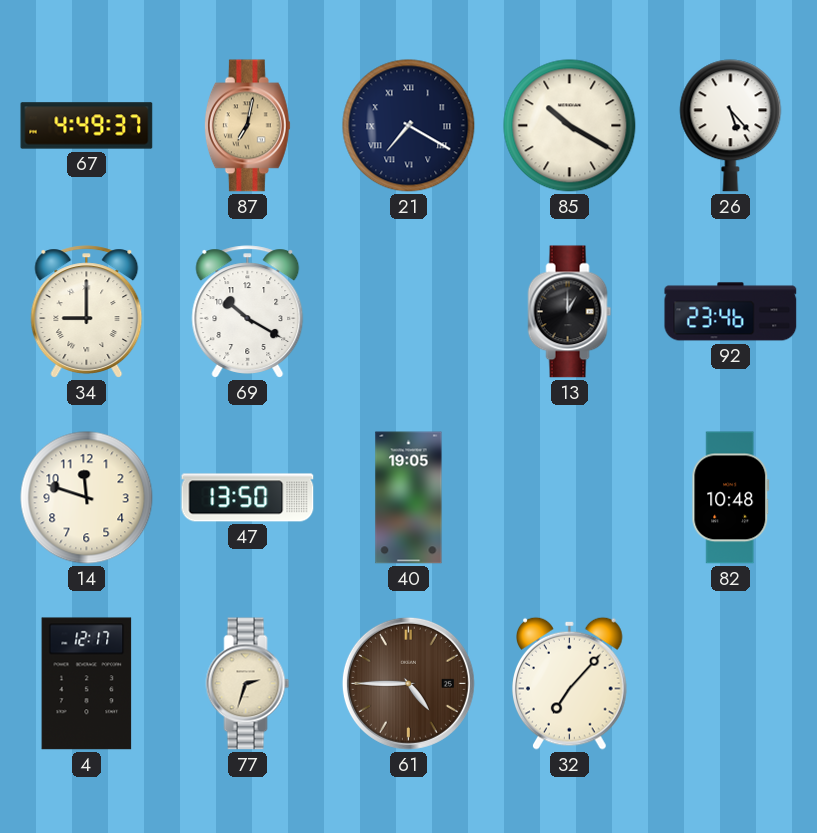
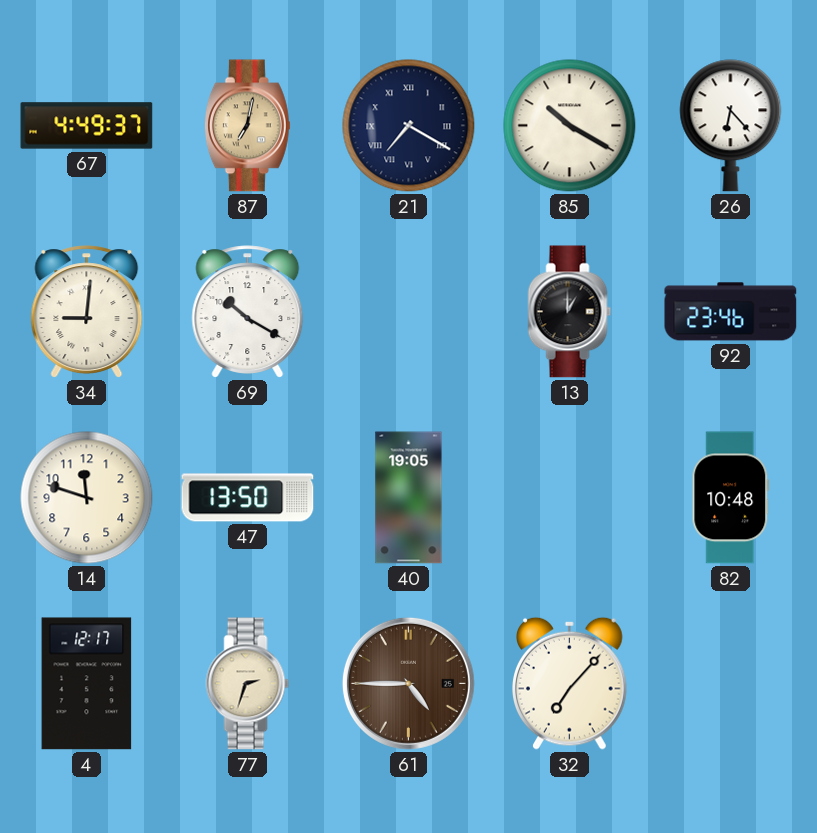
26: 5:23 -> 6:23 (731, 126)
34: 9:00 -> 9:01 (87, 312)
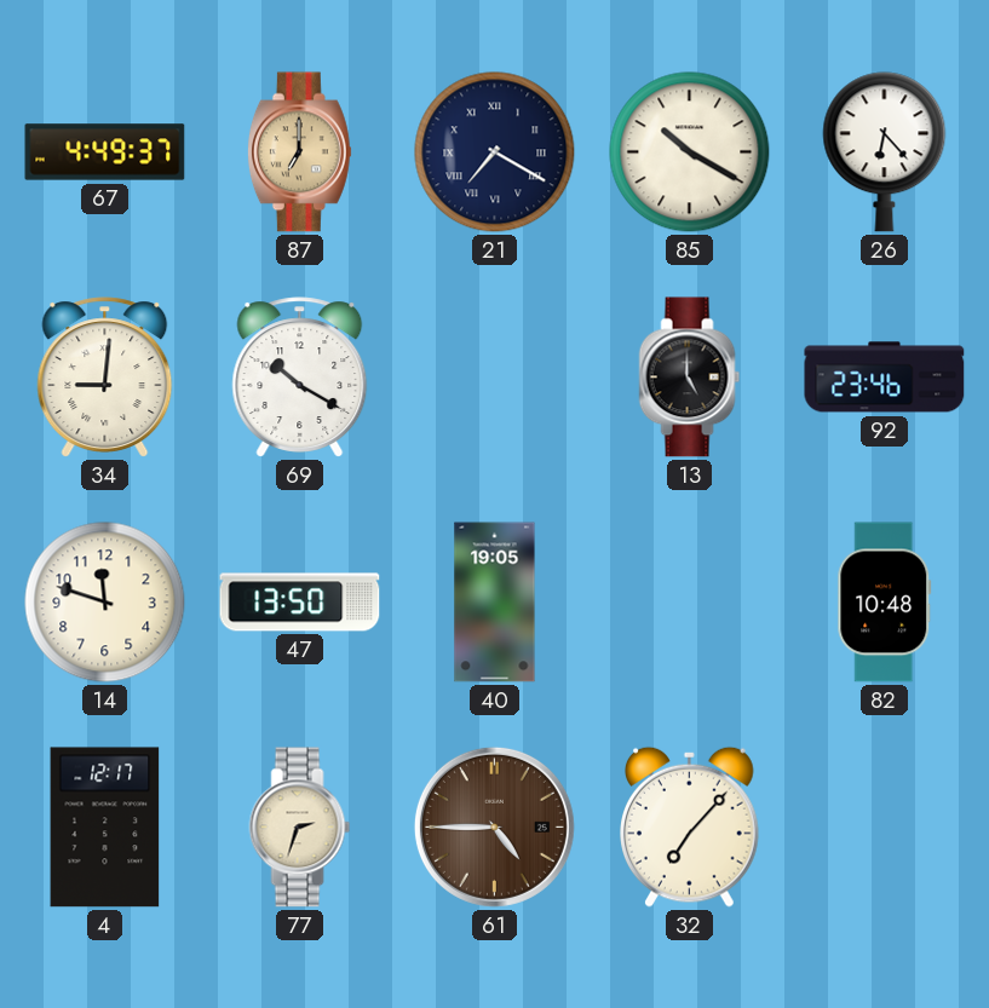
87: 7:02 -> 7:00 (299, 152)
13: 1:00 -> 5:00 (690, 378)
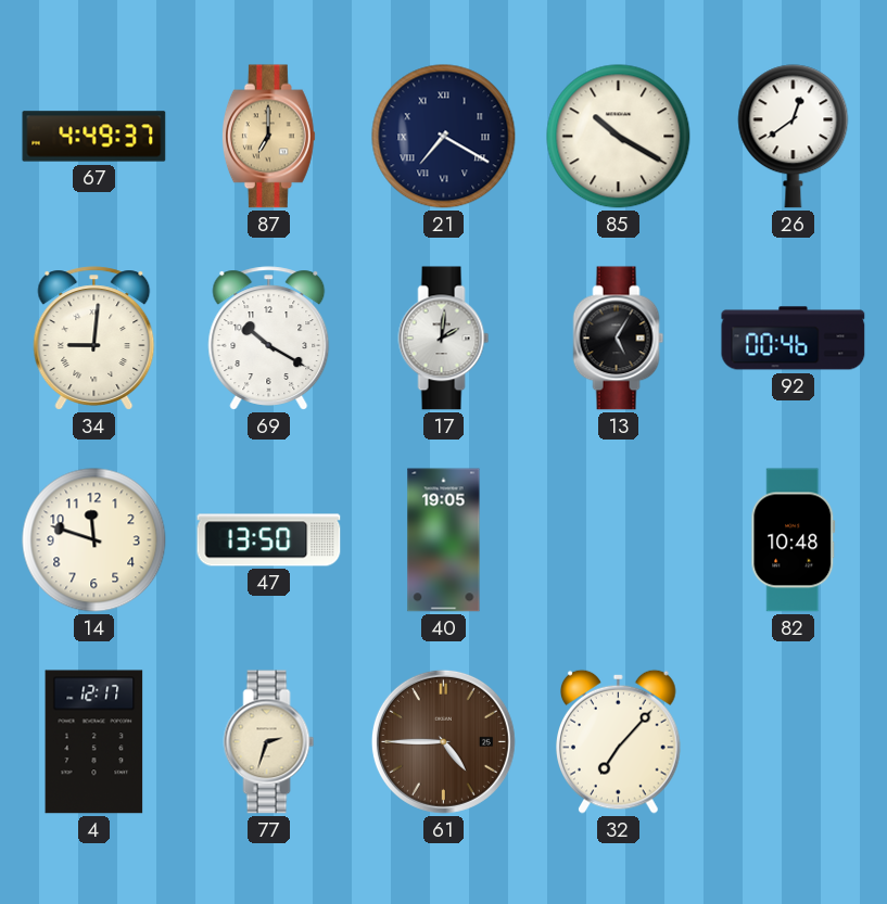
26: 6:23 -> 12:39 (794, 137)
17: none -> 2:01 (444, 339)
13: 5:00 -> 5:05 (619, 339)
92: 23:46 -> 00:46 (794, 339)
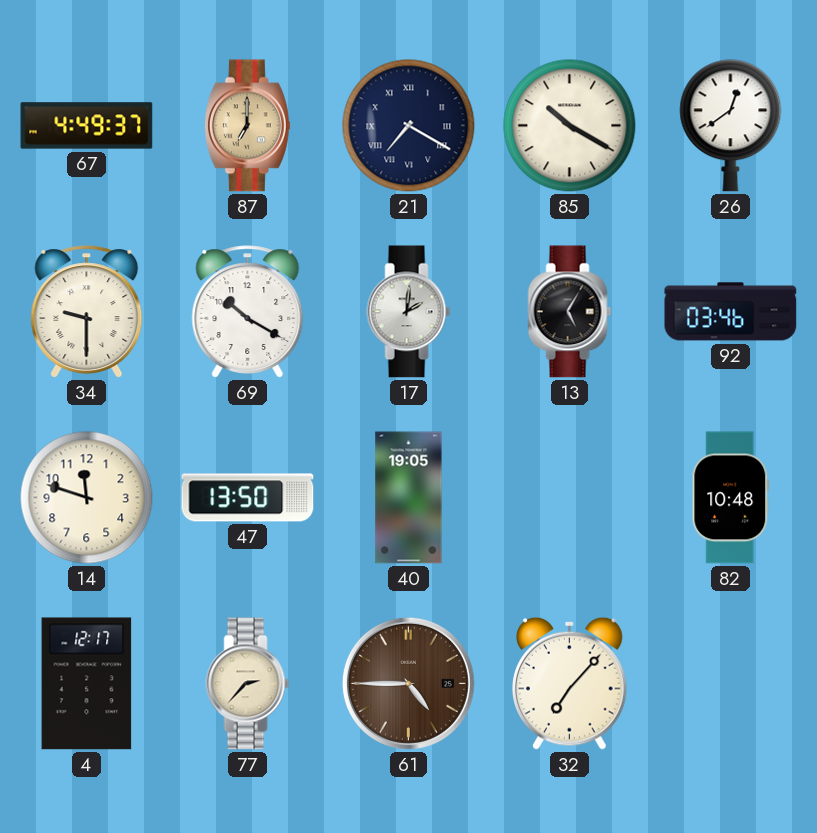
34: 9:01 -> 9:30 (87, 312)
92: 00:46 -> 03:46 (731, 312)
77: 2:33 -> 2:37 (248, 684)
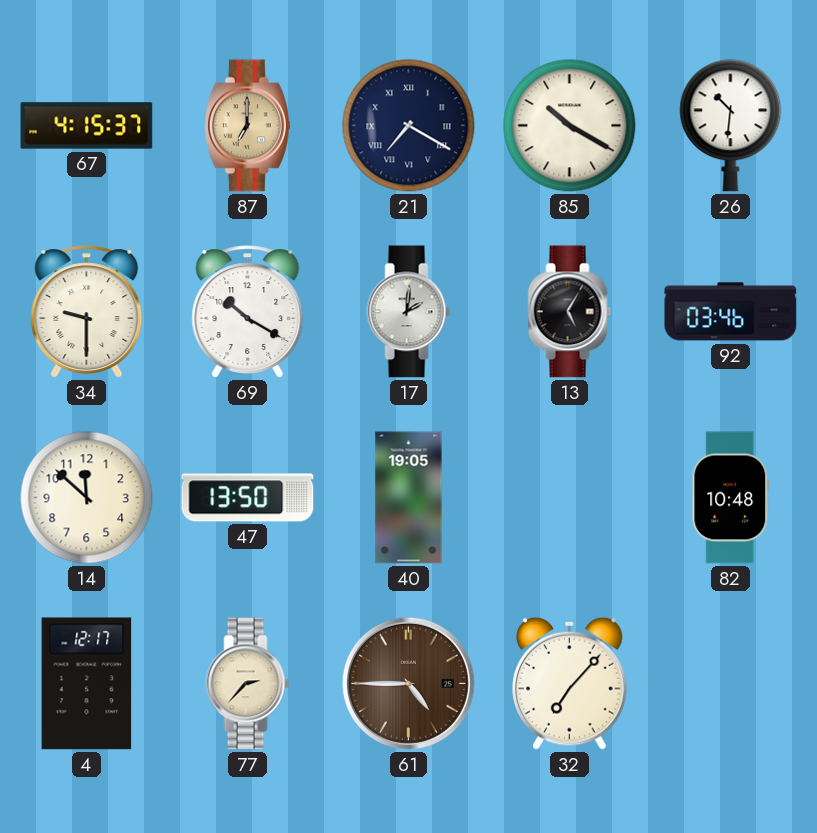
67: 4:49 -> 4:15 (87, 126)
26: 12:39 -> 10:31 (731, 126)
14: 11:48 -> 11:52 (87, 498)
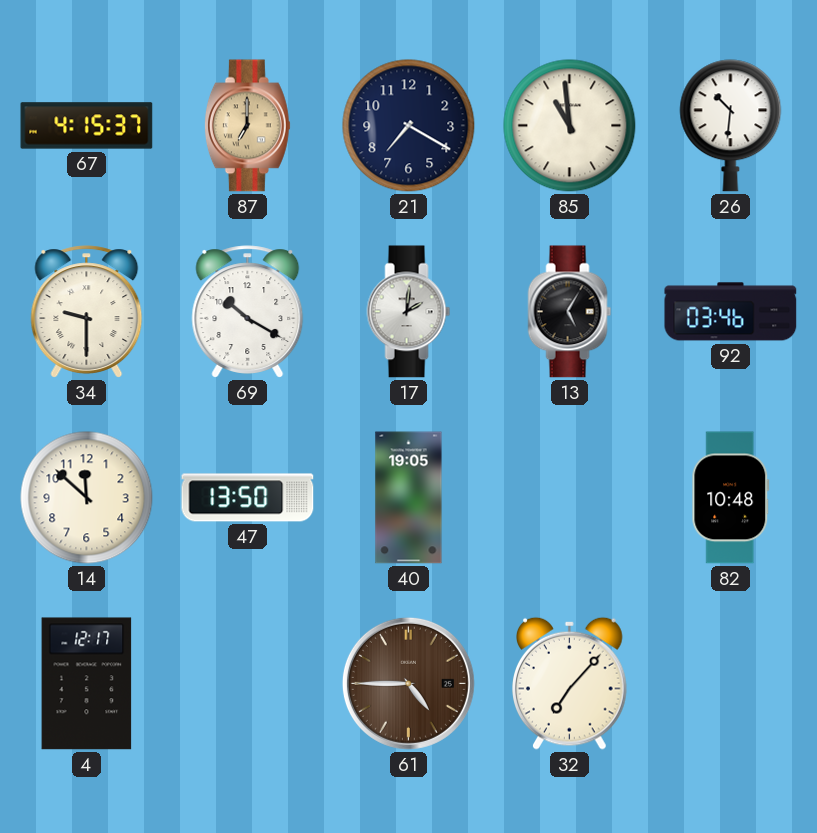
21 numerals: Roman -> Arabic (409, 126)
85: 10:20 -> 10:59 (570, 126)
77: 2:37 -> none (248, 684)
